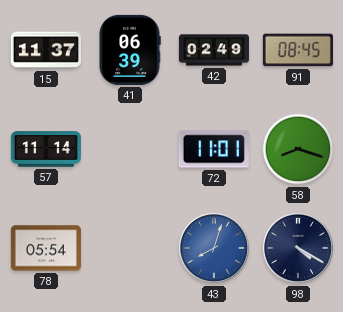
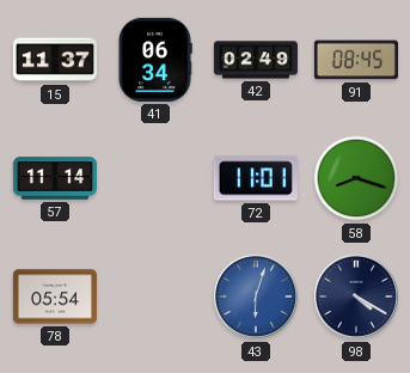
41: 06:39 -> 06:34 (155, 60)
43: 8:03 -> 6:03 (256, 296)
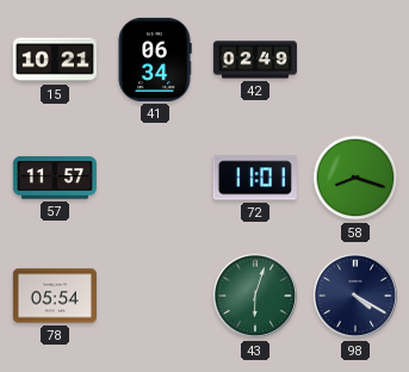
15: 11:37 -> 10:21 (55, 60)
91: 08:45 -> none (356, 60)
57: 11:14 -> 11:57 (55, 178)
43 dial: blue -> green (255, 296)
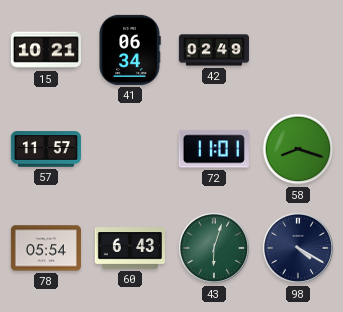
60: none -> 6:43 (130, 248)
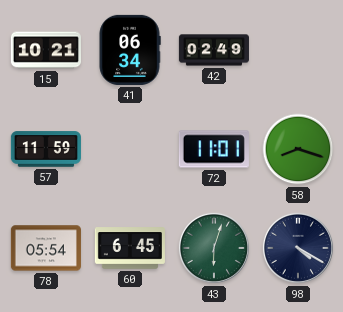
57: 11:57 -> 11:59 (46, 149)
60: 6:43 -> 6:45 (130, 248)
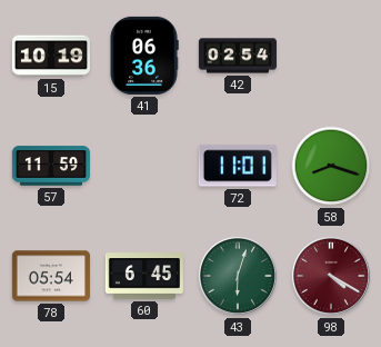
15: 10:21 -> 10:19 (51, 56)
41: 06:34 -> 06:36 (144, 56)
42: 02:49 -> 02:54 (237, 56)
98 dial: navy -> burgundy (331, 276)
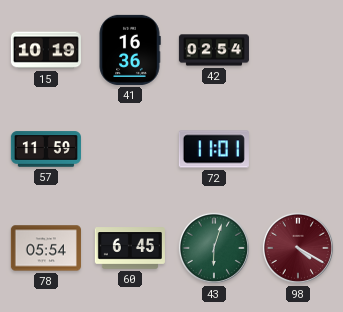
41: 06:36 -> 16:36 (130, 50)
58: 8:18 -> none (331, 166)
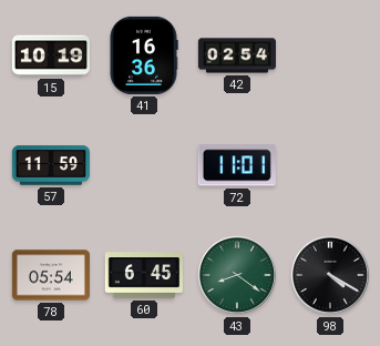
43: 6:03 -> 8:21 (237, 275)
98 dial: burgundy -> black (330, 275)
